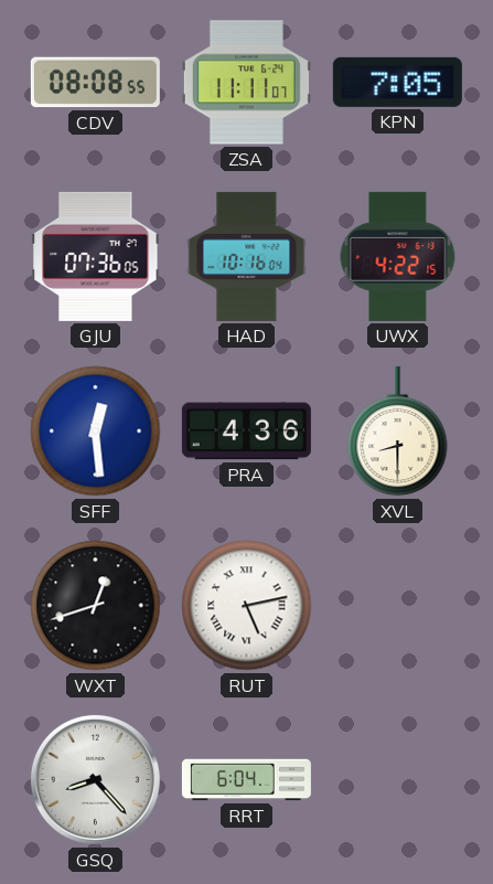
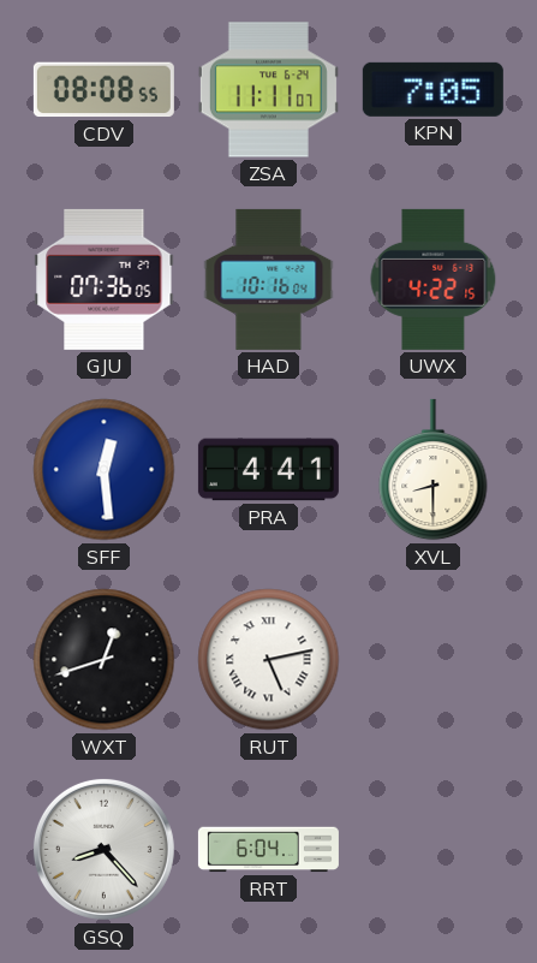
PRA: 4:36 -> 4:41 (268, 470)
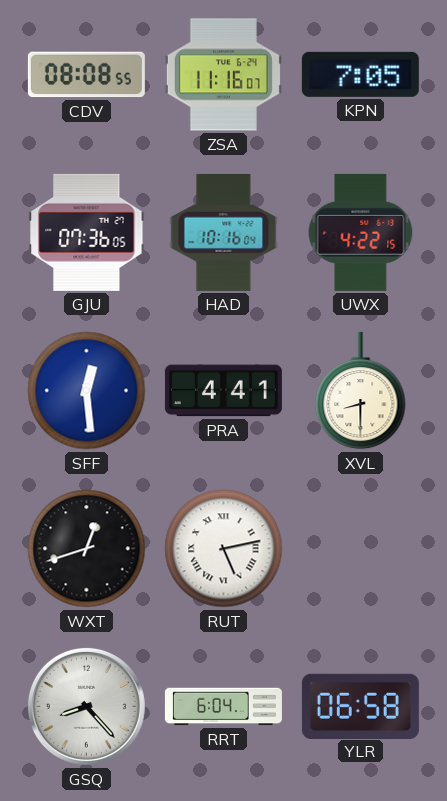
ZSA: 11:11 -> 11:16 (223, 75)
YLR: none -> 06:58 (360, 706)
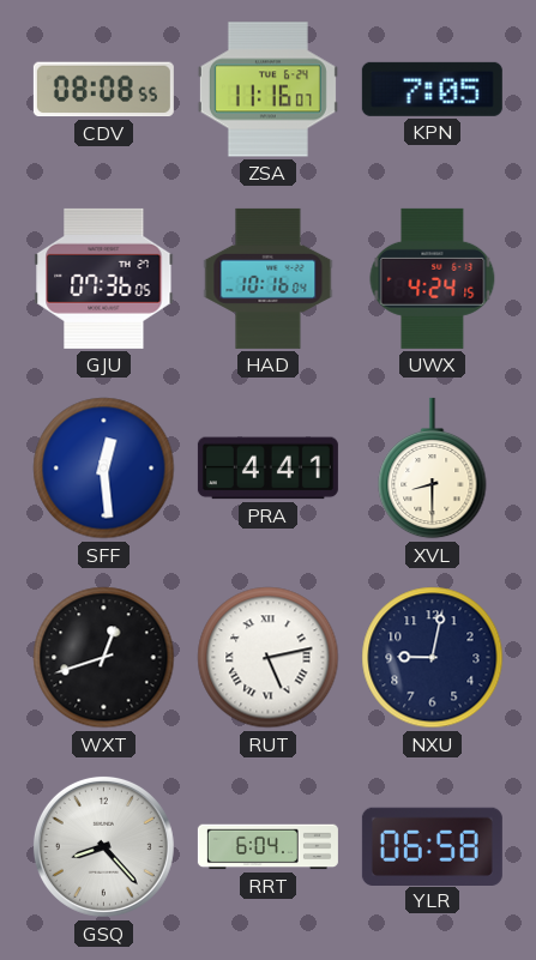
UWX: 4:22 -> 4:24 (433, 278)
NXU: none -> 9:02 (433, 658)
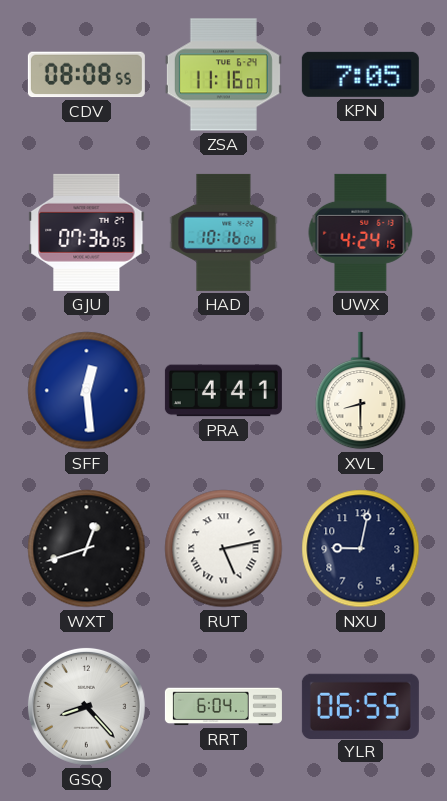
YLR: 06:58 -> 06:55 (360, 706)
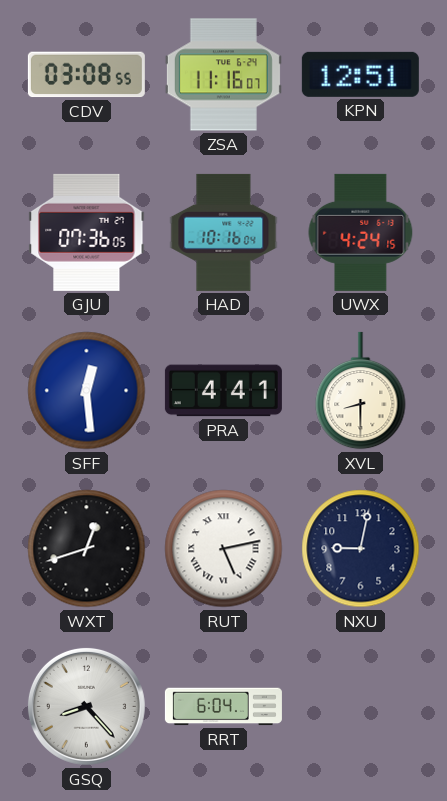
CDV: 08:08 -> 03:08 (86, 75)
KPN: 7:05 -> 12:51 (360, 74)
YLR: 06:55 -> none (360, 706)
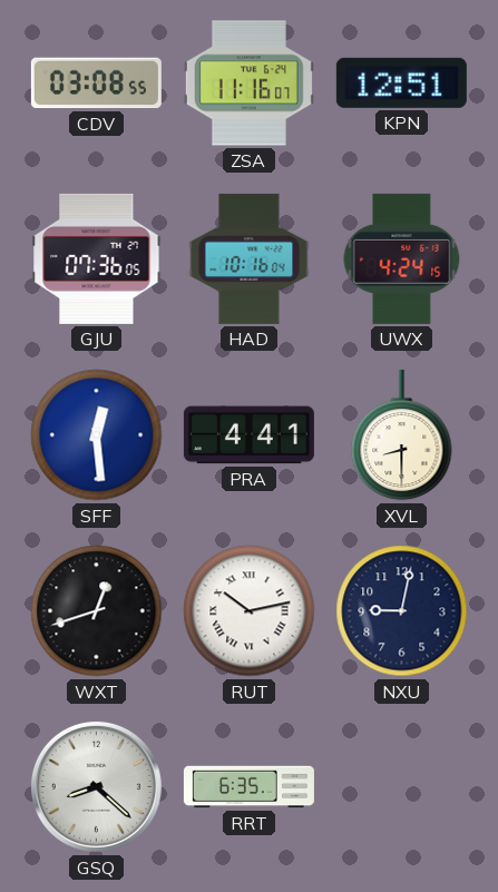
RUT: 5:13 -> 10:13 (250, 611)
GSQ: 8:23 -> 8:22 (96, 786)
RRT: 6:04 -> 6:35 (248, 787)
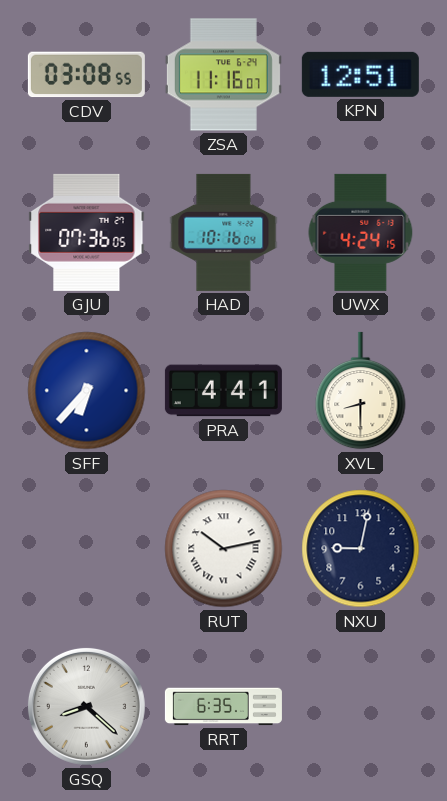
SFF: 12:29 -> 6:37 (87, 391)
WXT: 12:42 -> none (97, 611)
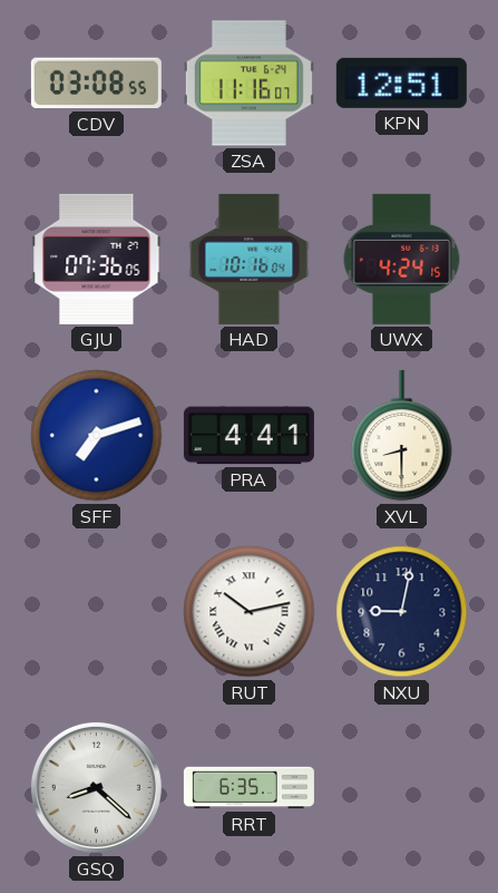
SFF: 6:37 -> 7:12 (97, 436)
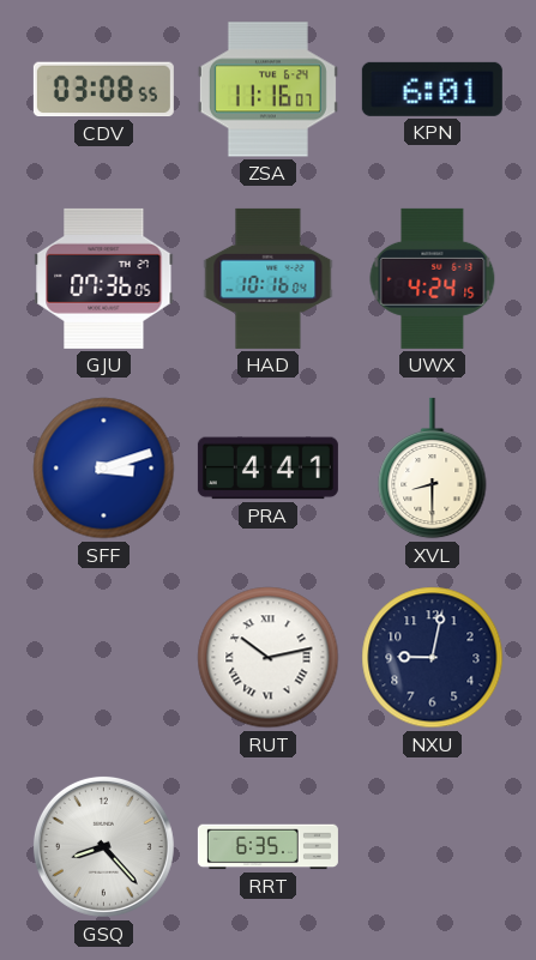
KPN: 12:51 -> 6:01 (432, 89)
SFF: 7:12 -> 3:12 (104, 469)
GSQ: 8:22 -> 8:23 (103, 846)
